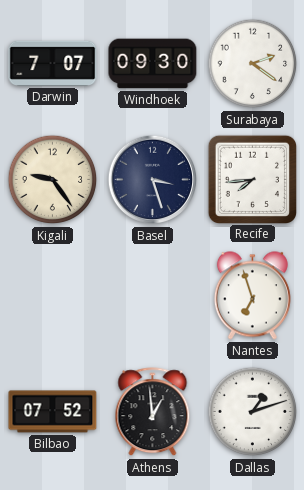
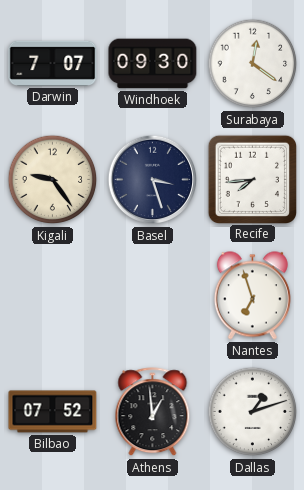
Surabaya: 2:21 -> 12:21 (253, 64)
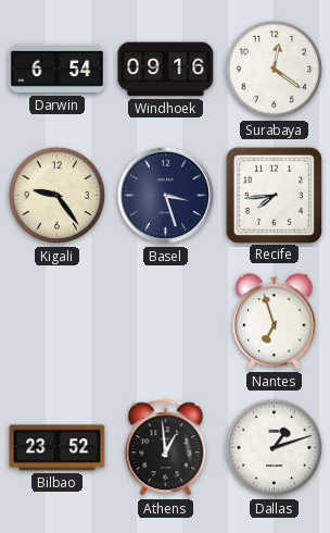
Darwin: 7:07 -> 6:54 (58, 69)
Windhoek: 09:30 -> 09:16 (166, 70)
Bilbao: 07:52 -> 23:52 (58, 448)
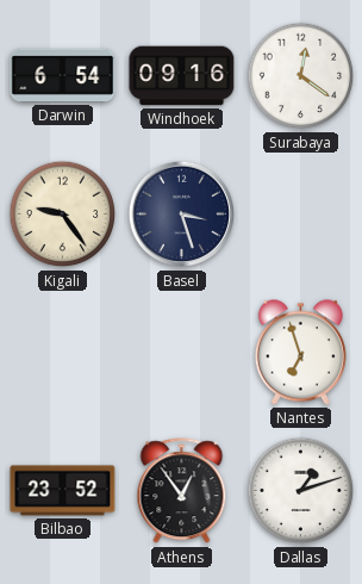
Recife: 7:44 -> none (274, 195)
Athens: 12:59 -> 12:54 (182, 491)
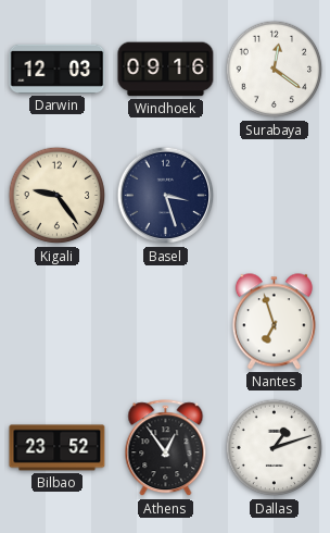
Darwin: 6:54 -> 12:03 (58, 69)
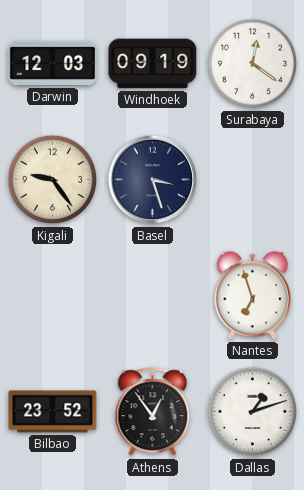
Windhoek: 09:16 -> 09:19 (153, 64)
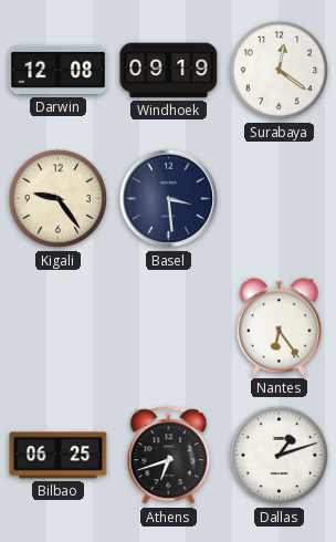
Darwin: 12:03 -> 12:08 (59, 70)
Basel: 3:27 -> 3:29 (169, 199)
Nantes: 6:57 -> 6:24 (279, 327)
Bilbao: 23:52 -> 06:25 (59, 456)
Athens: 12:54 -> 6:42 (169, 456)
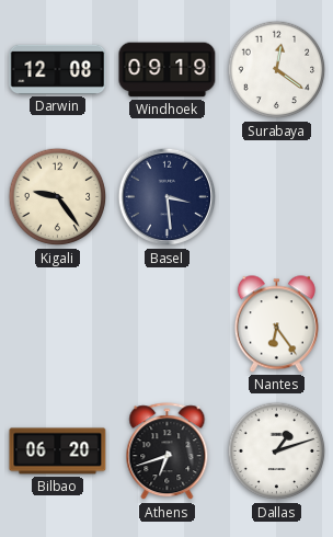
Bilbao: 06:25 -> 06:20 (58, 452)
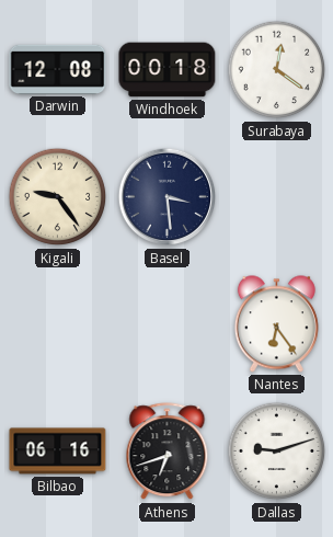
Windhoek: 09:19 -> 00:18 (168, 70)
Bilbao: 06:20 -> 06:16 (58, 452)
Dallas: 1:12 -> 9:12 (277, 452)
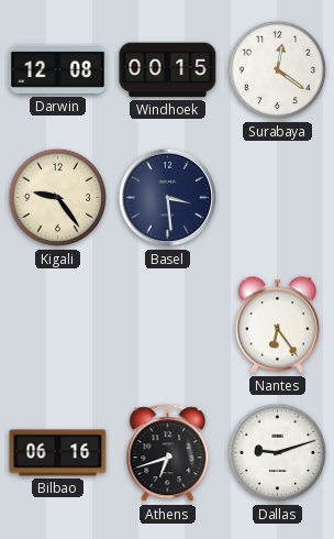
Windhoek: 00:18 -> 00:15 (168, 70)
